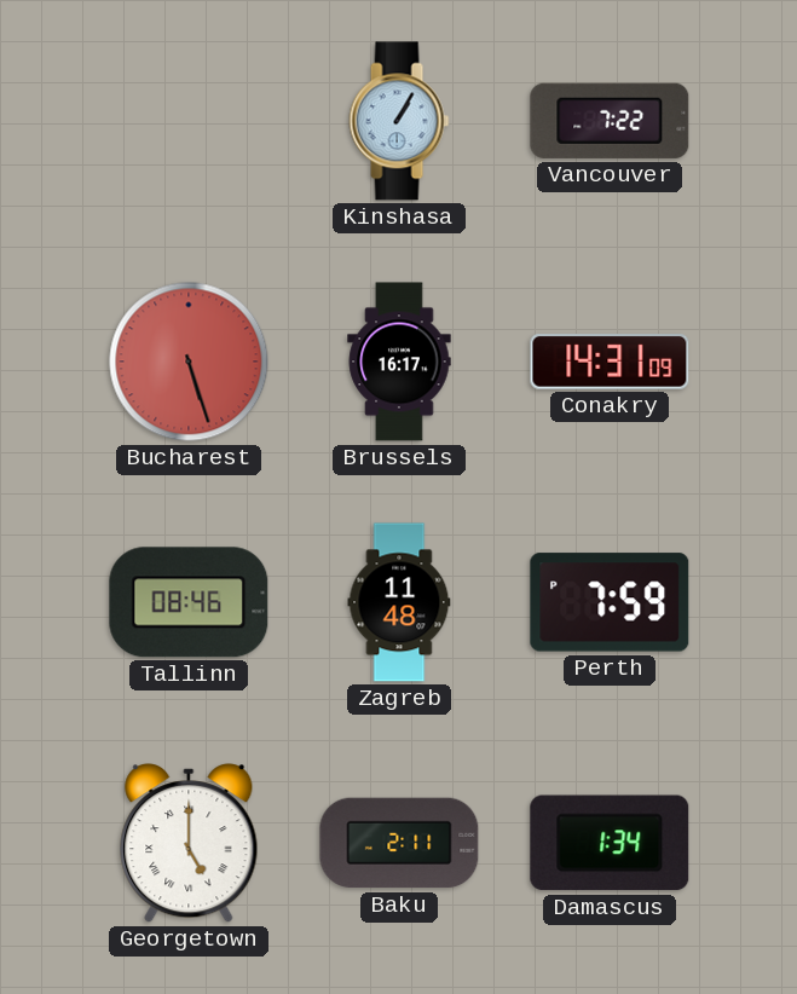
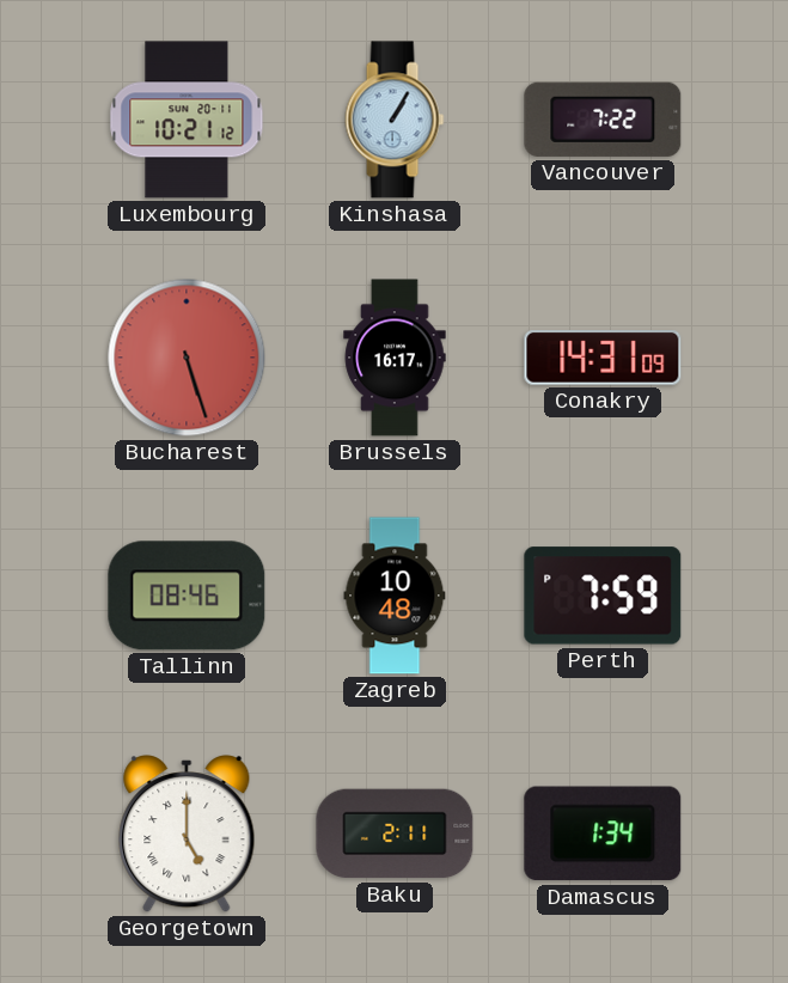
Luxembourg: none -> 10:21 (187, 120)
Zagreb: 11:48 -> 10:48 (395, 596)
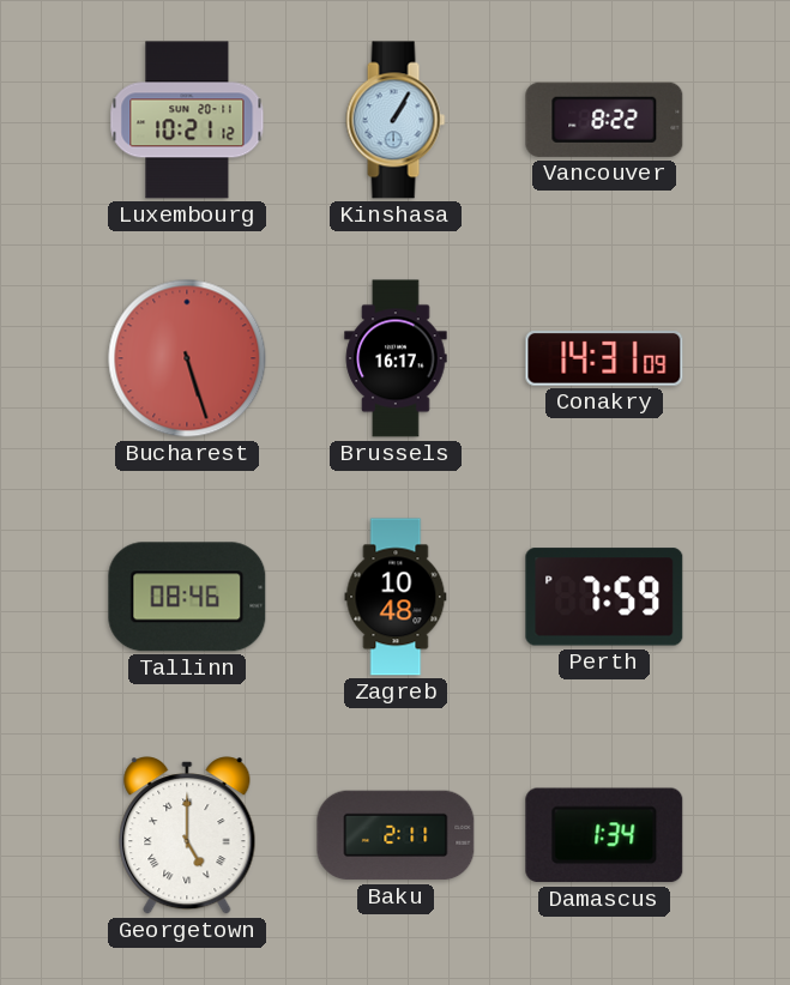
Vancouver: 7:22 -> 8:22 (604, 120)
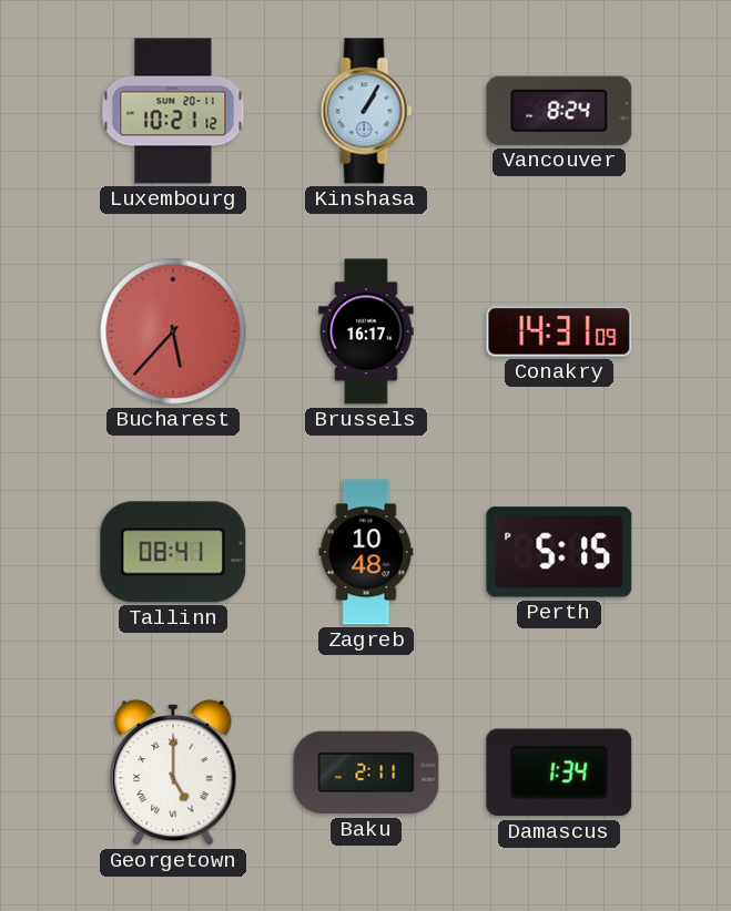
Vancouver: 8:22 -> 8:24 (559, 111)
Bucharest: 5:27 -> 5:37 (173, 331)
Tallinn: 08:46 -> 08:41 (173, 552)
Perth: 7:59 -> 5:15 (559, 552)
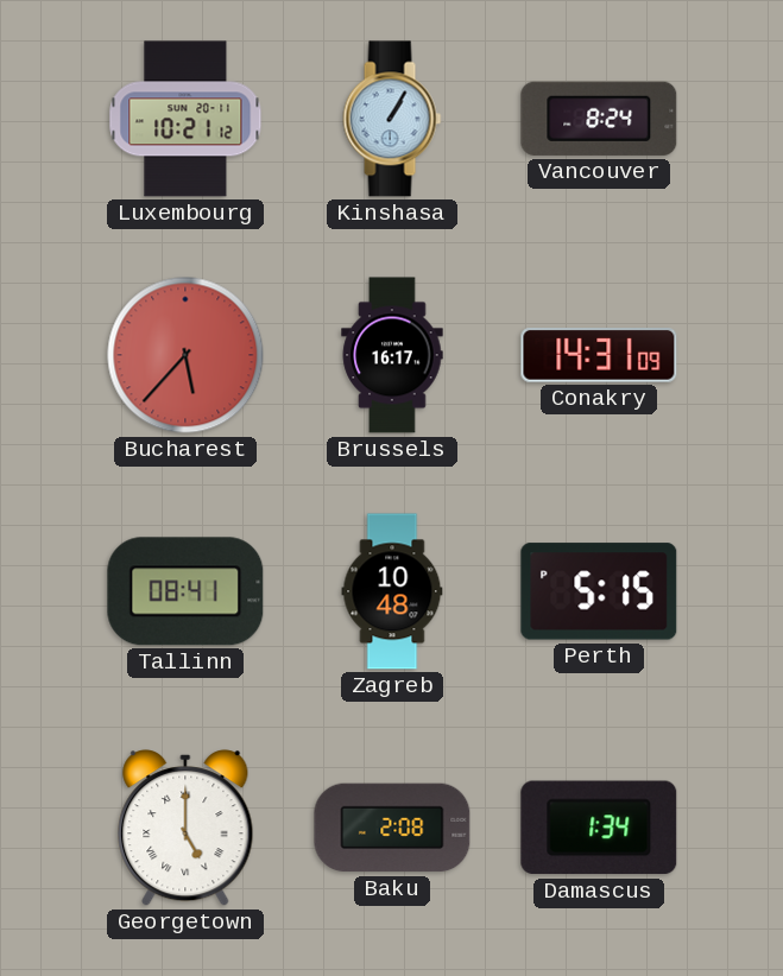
Baku: 2:11 -> 2:08 (392, 828)
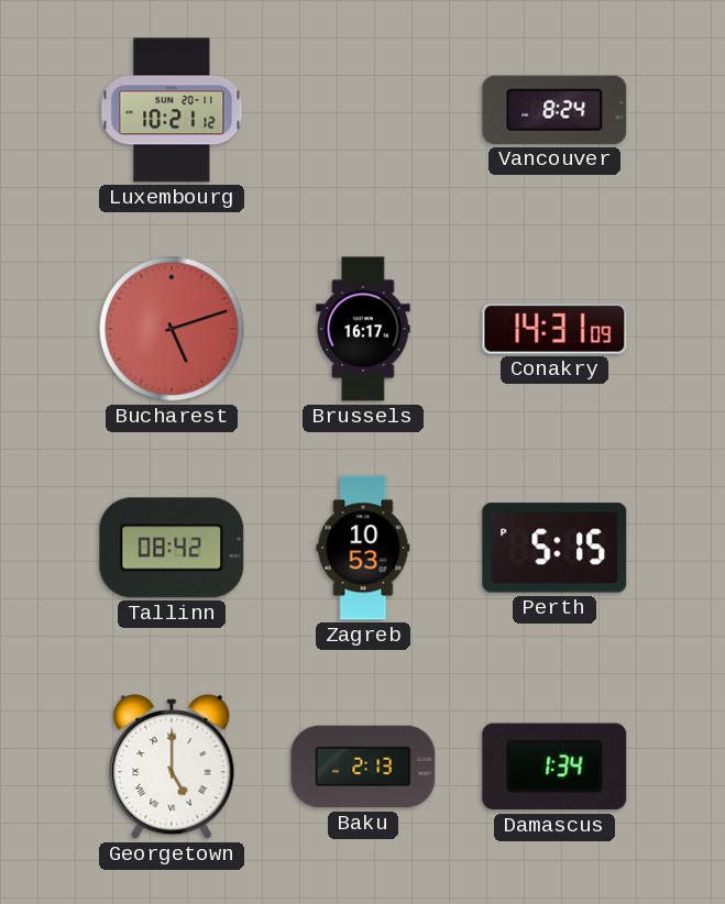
Kinshasa: 1:05 -> none (392, 119)
Bucharest: 5:37 -> 5:12 (172, 329)
Tallinn: 08:41 -> 08:42 (172, 548)
Zagreb: 10:48 -> 10:53 (363, 548)
Baku: 2:08 -> 2:13 (363, 767)
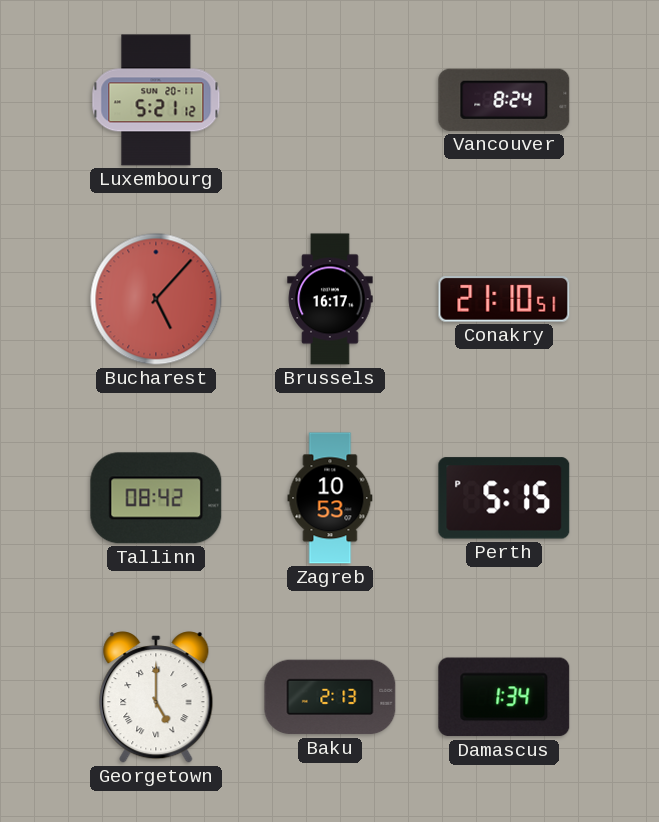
Luxembourg: 10:21 -> 5:21 (156, 100)
Bucharest: 5:12 -> 5:07 (156, 299)
Conakry: 14:31 -> 21:10 (504, 300)
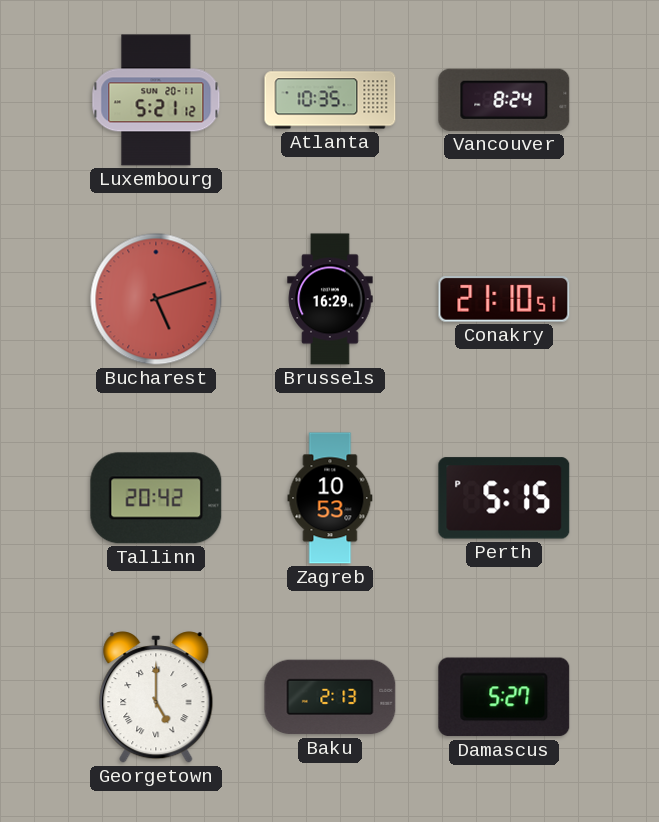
Atlanta: none -> 10:35 (330, 100)
Bucharest: 5:07 -> 5:12 (156, 299)
Brussels: 16:17 -> 16:29 (330, 299)
Tallinn: 08:42 -> 20:42 (156, 498)
Damascus: 1:34 -> 5:27 (504, 697)
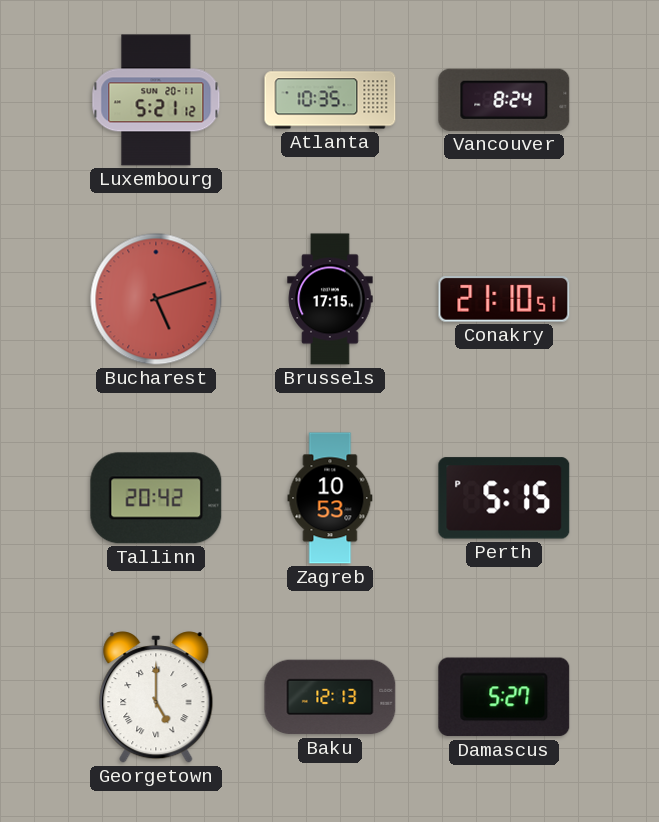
Brussels: 16:29 -> 17:15 (330, 299)
Baku: 2:13 -> 12:13 (330, 697)
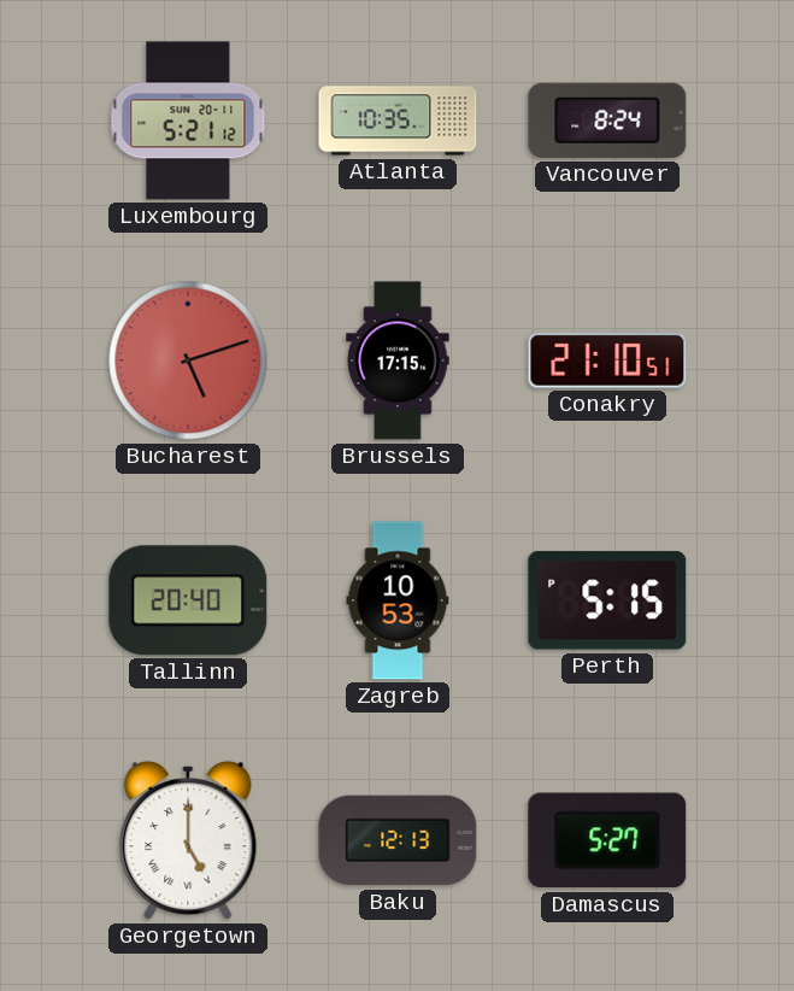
Tallinn: 20:42 -> 20:40 (188, 600)
